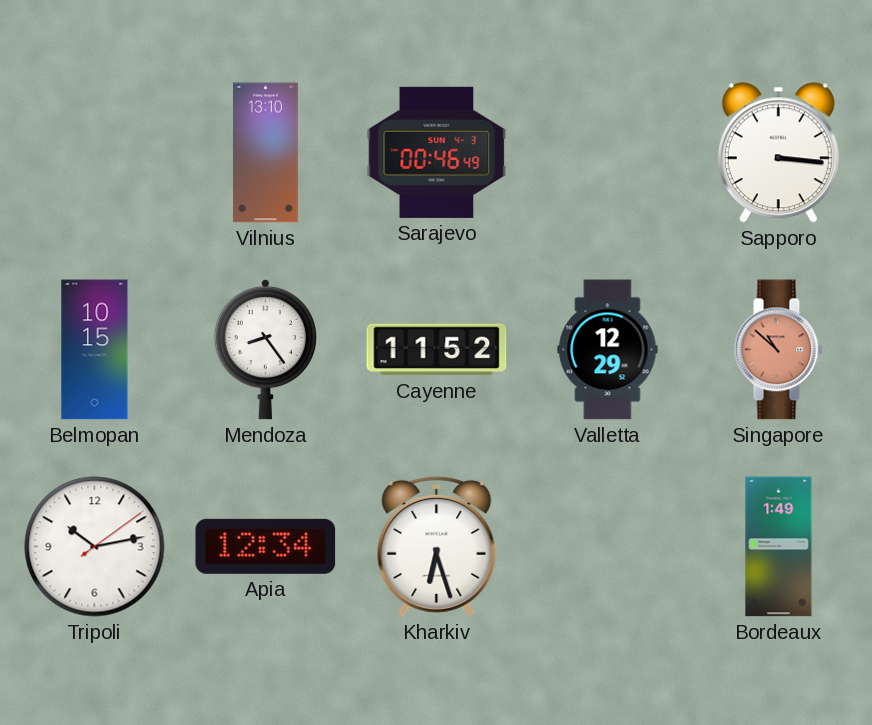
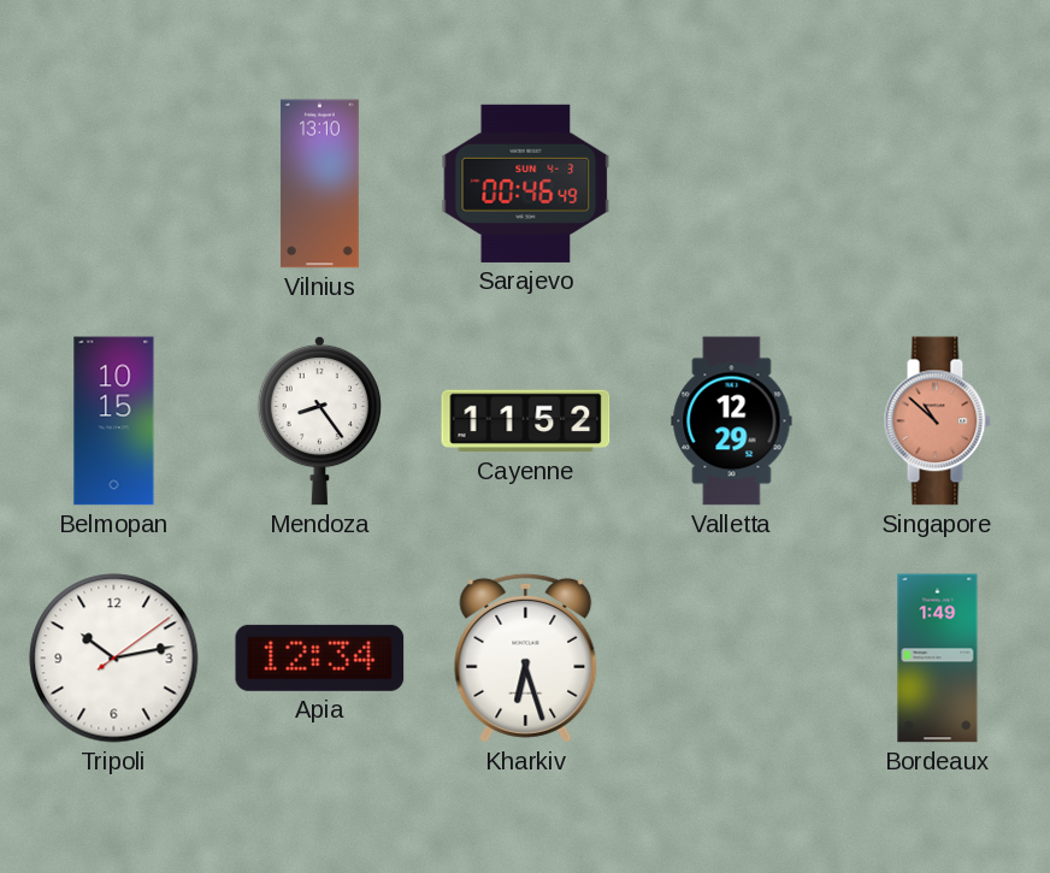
Sapporo: 3:16 -> none (778, 153)
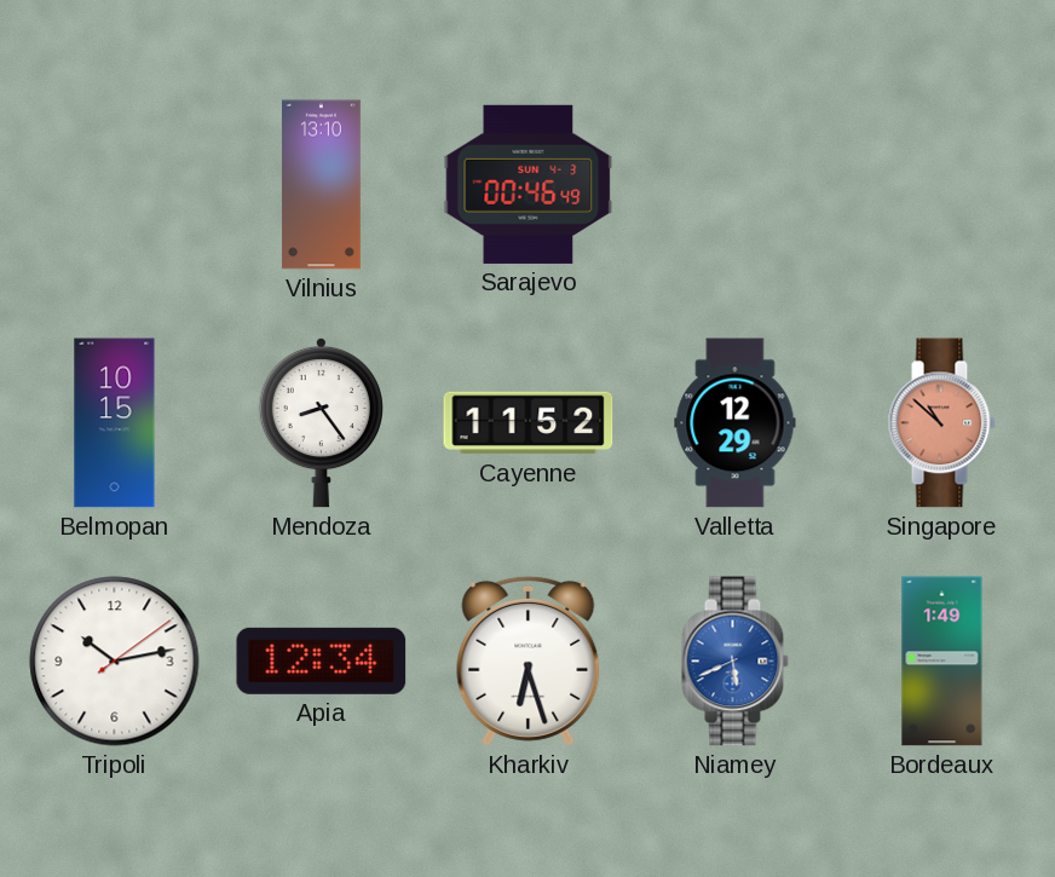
Niamey: none -> 5:41 (734, 662)
